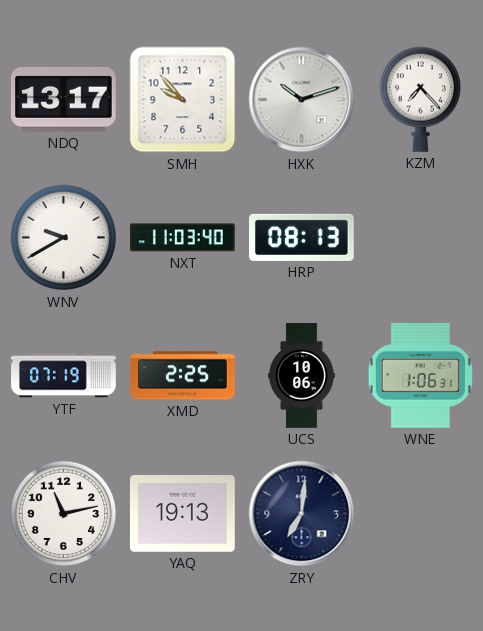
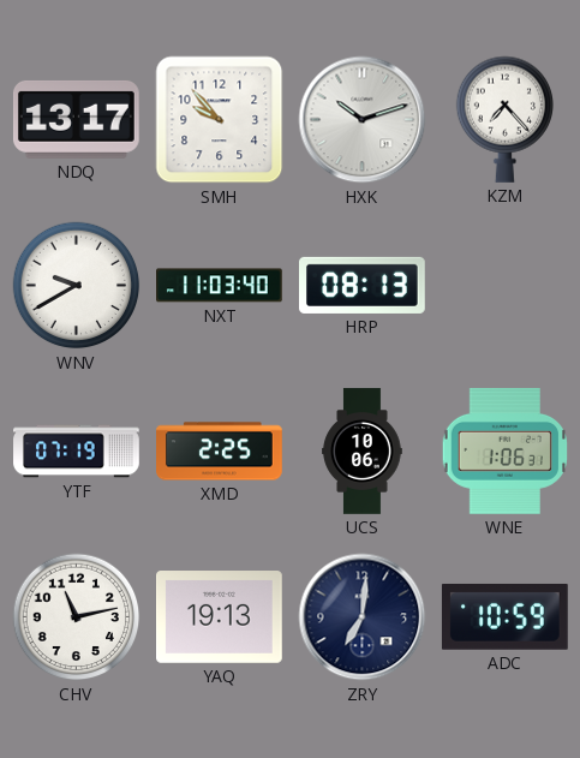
ADC: none -> 10:59 (504, 616)
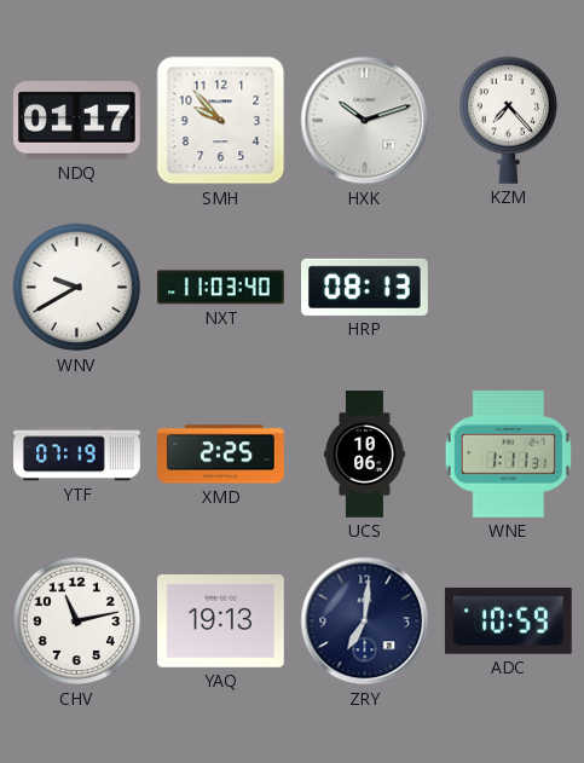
NDQ: 13:17 -> 01:17 (76, 120)
WNE: 1:06 -> 1:11 (508, 455)
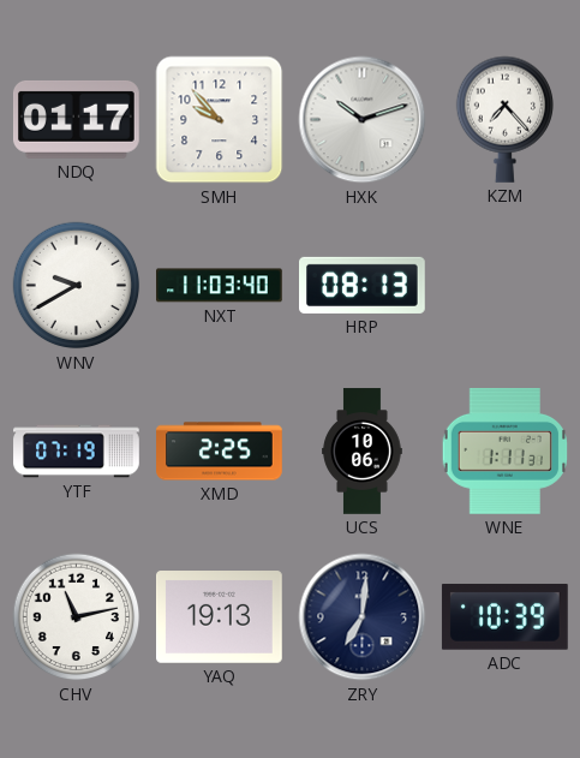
ADC: 10:59 -> 10:39 (504, 616)
